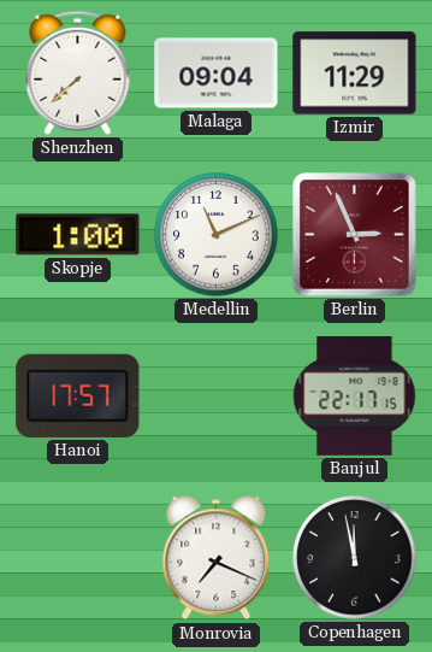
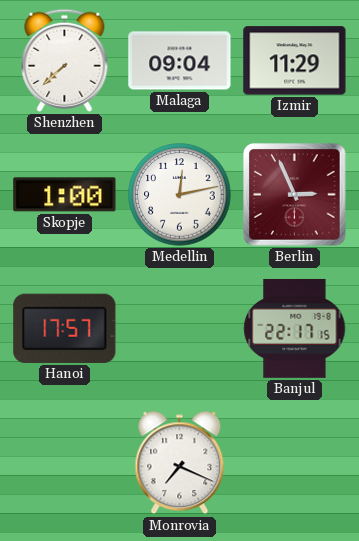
Medellin: 11:11 -> 12:13 (180, 195)
Copenhagen: 11:58 -> none (355, 558)
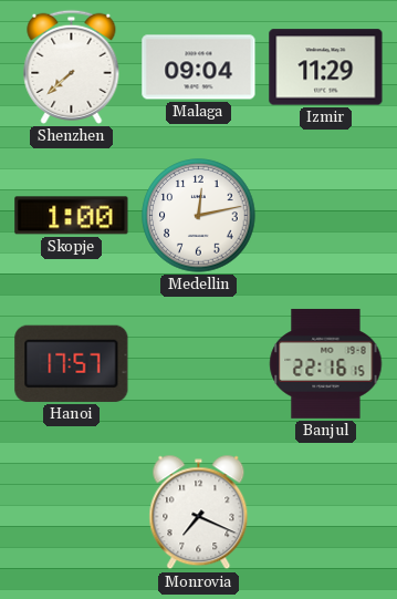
Berlin: 2:56 -> none (295, 195)
Banjul: 22:17 -> 22:16 (326, 363)
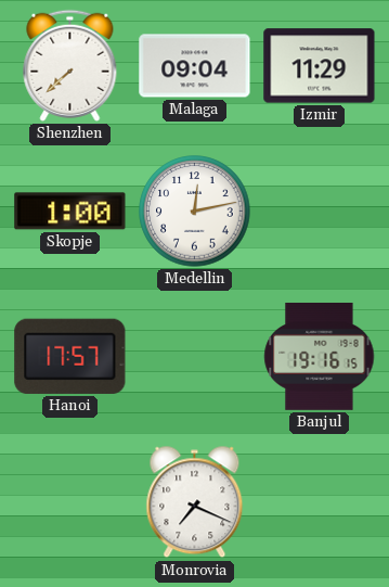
Banjul: 22:16 -> 19:16 (320, 356)
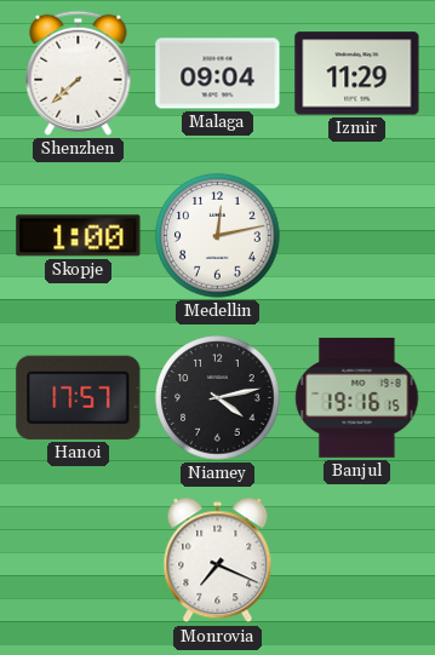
Niamey: none -> 4:13 (218, 398)
